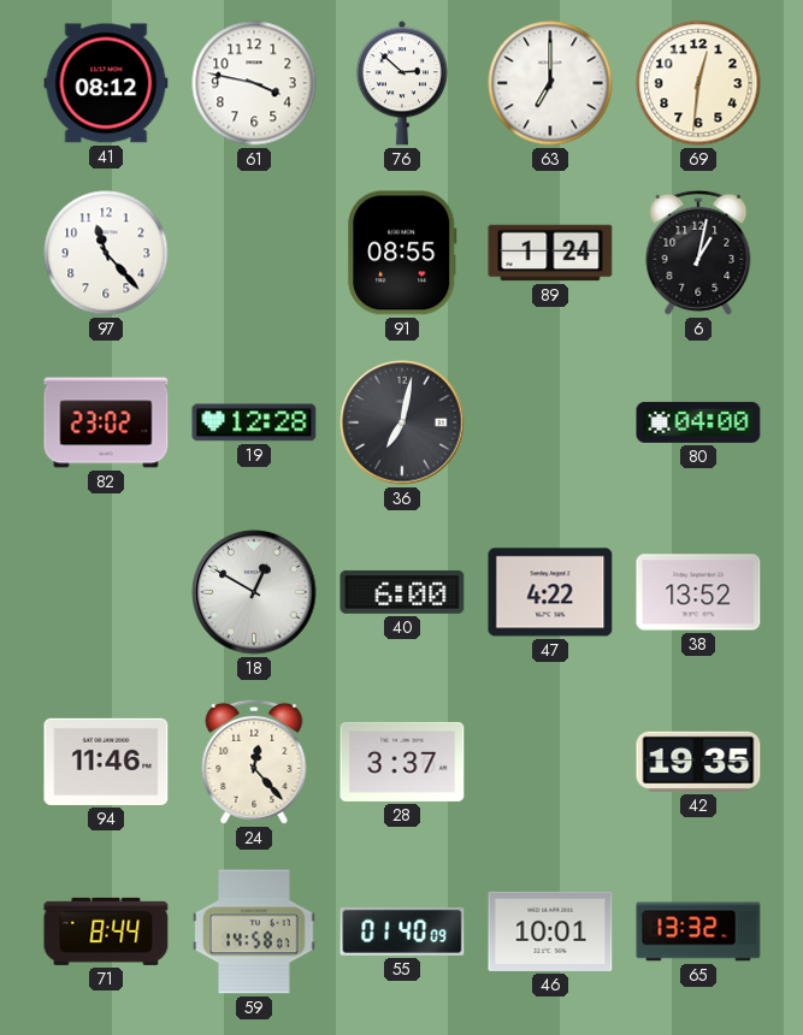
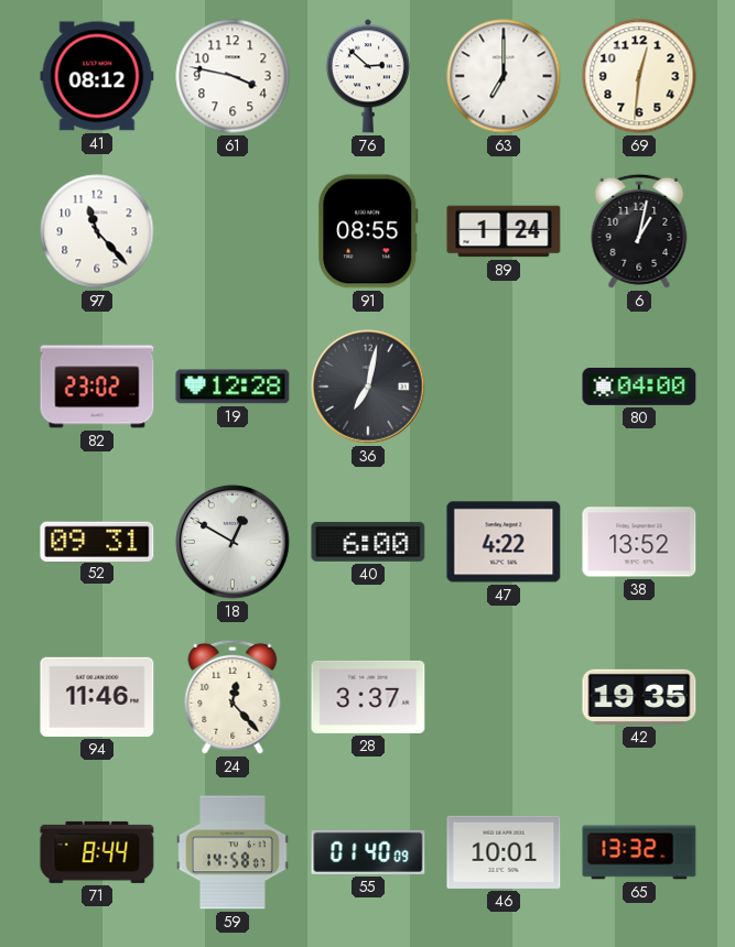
52: none -> 09:31 (97, 541)
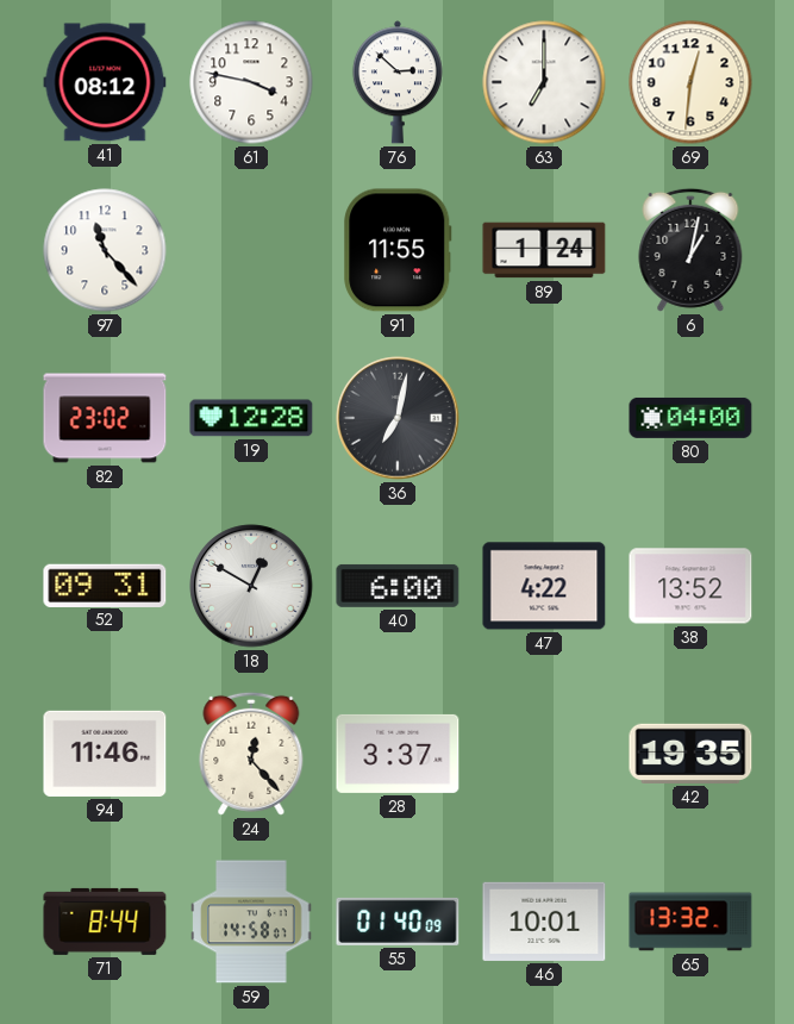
91: 08:55 -> 11:55 (398, 250)
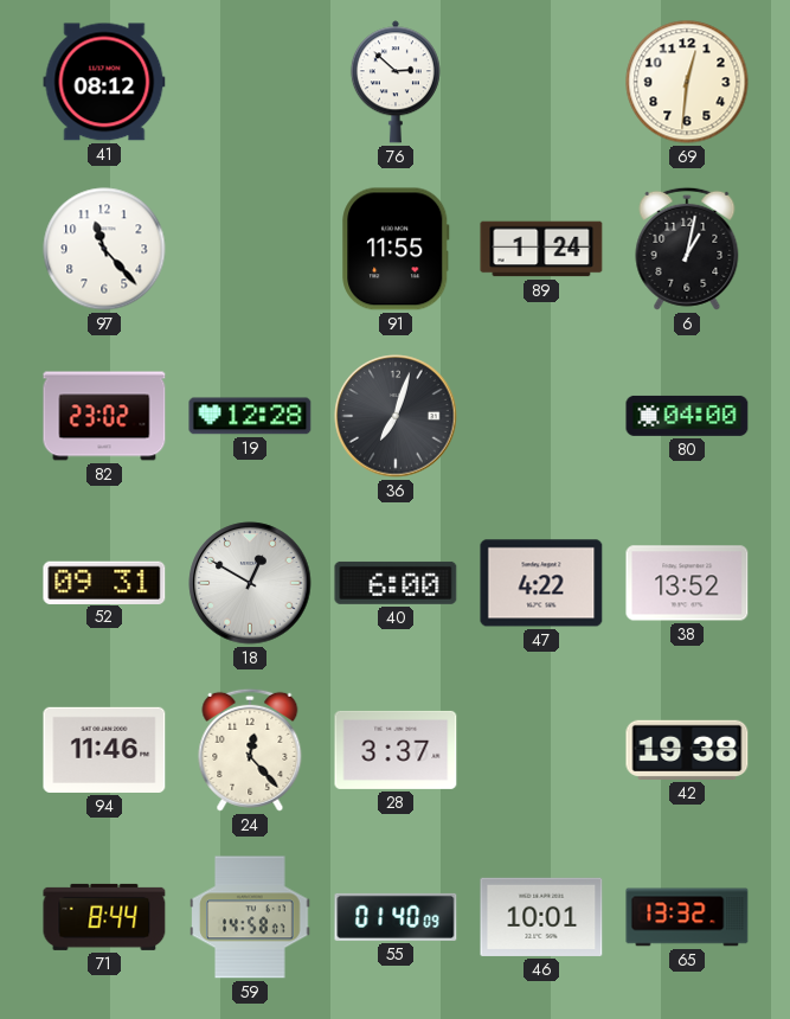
61: 3:47 -> none (251, 82)
63: 7:00 -> none (544, 82)
36: 7:02 -> 7:03 (396, 416)
42: 19:35 -> 19:38 (687, 750)
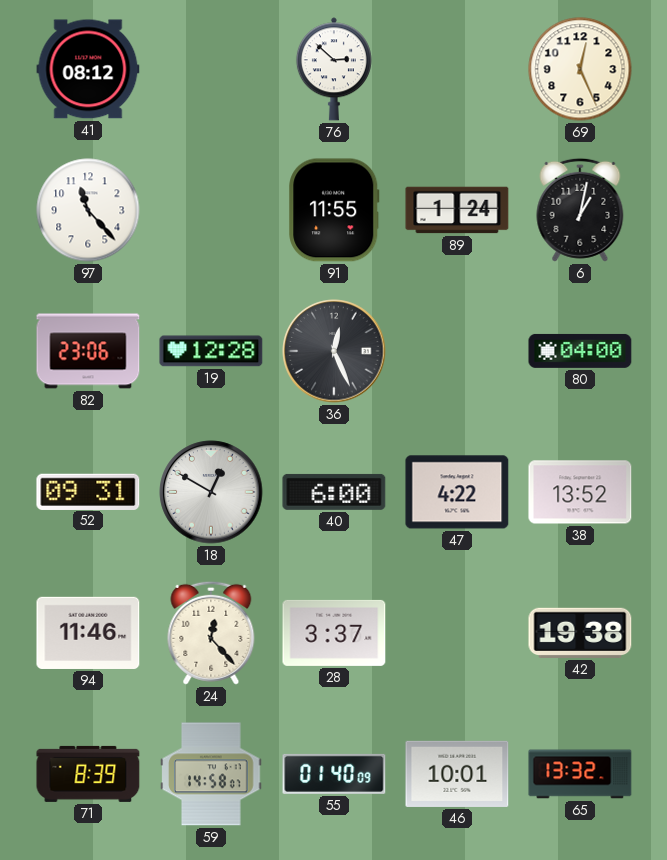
69: 12:31 -> 12:26 (580, 69)
82: 23:02 -> 23:06 (88, 351)
36: 7:03 -> 12:26 (334, 351)
71: 8:44 -> 8:39 (88, 774)
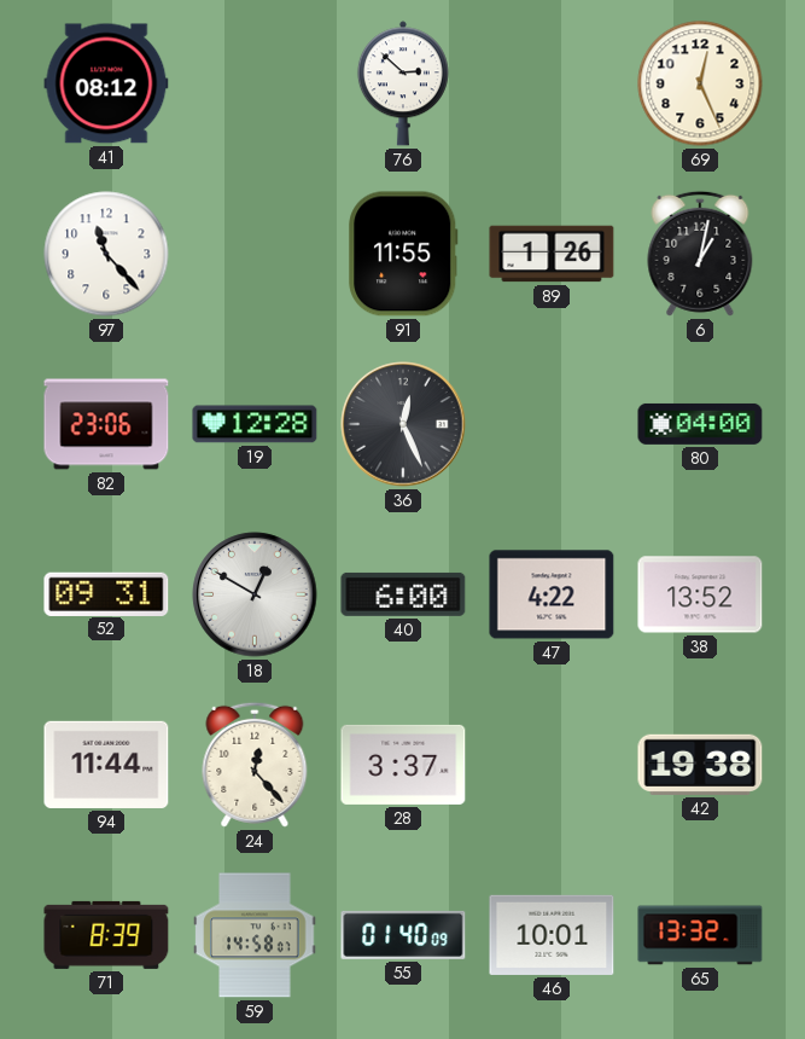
89: 1:24 -> 1:26 (552, 254)
94: 11:46 -> 11:44 (106, 765)
